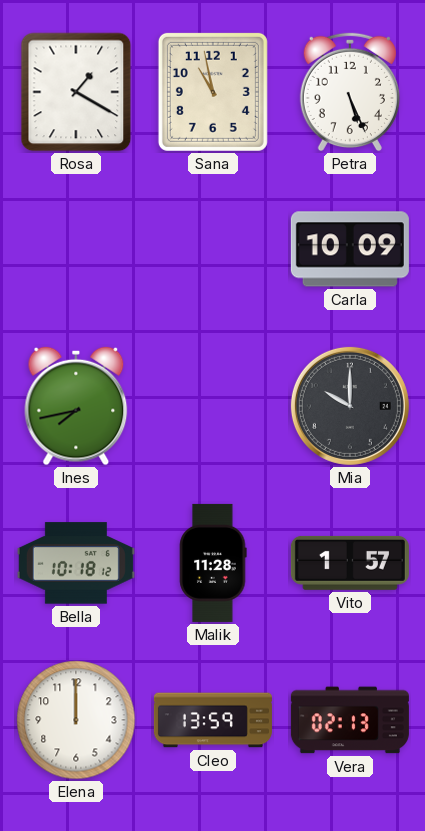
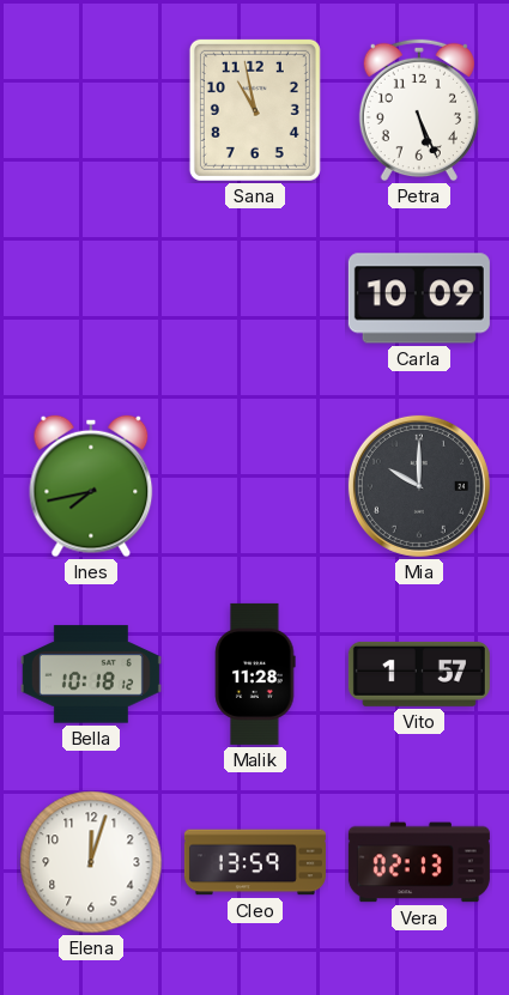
Rosa: 1:20 -> none (76, 92)
Elena: 12:00 -> 12:03 (91, 862)
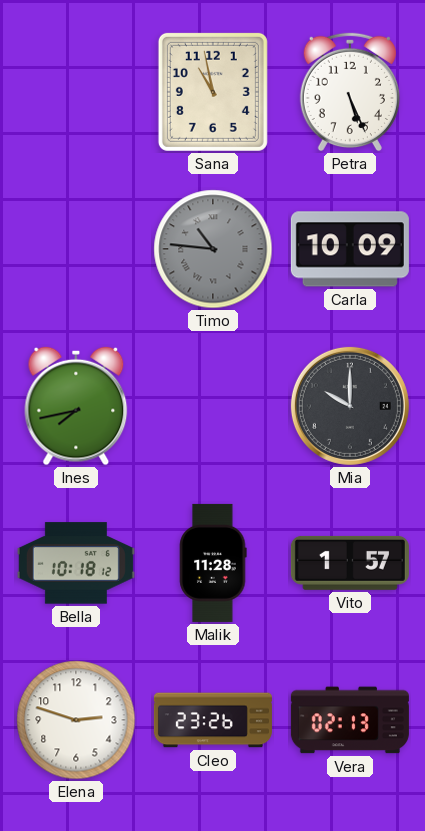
Timo: none -> 10:46 (213, 249)
Elena: 12:03 -> 2:48 (76, 720)
Cleo: 13:59 -> 23:26 (213, 720)
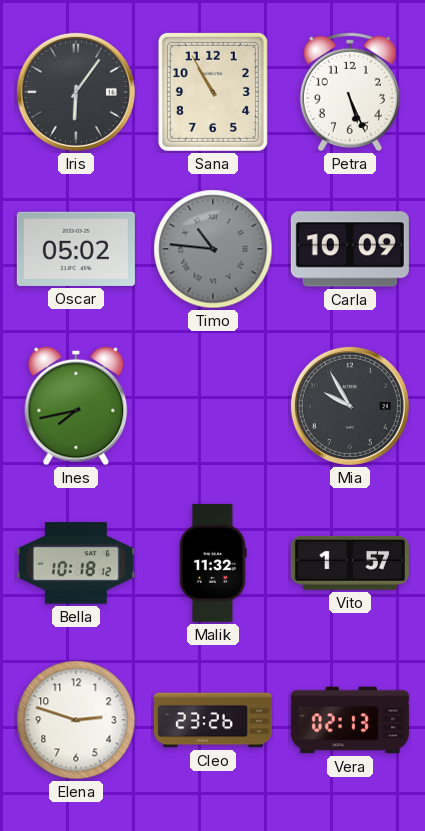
Iris: none -> 6:06 (76, 92)
Sana: 10:58 -> 10:55 (213, 92)
Oscar: none -> 05:02 (76, 249)
Mia: 10:00 -> 9:55 (350, 406)
Malik: 11:28 -> 11:32 (213, 563)
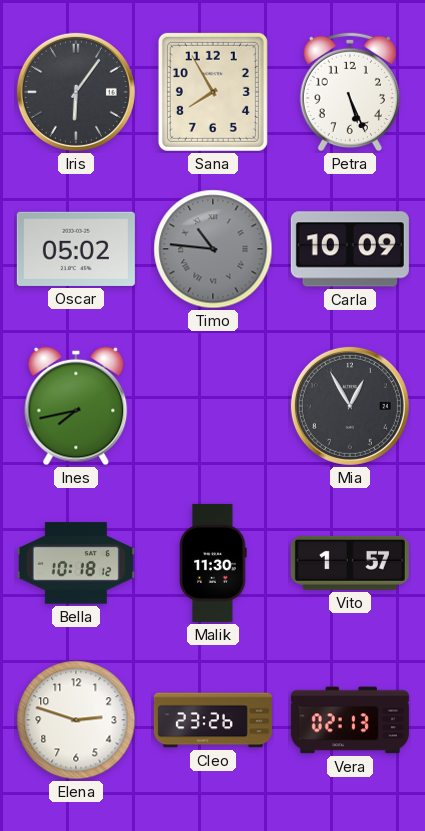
Sana: 10:55 -> 7:55 (213, 92)
Mia: 9:55 -> 12:55 (350, 406)
Malik: 11:32 -> 11:30 (213, 563)
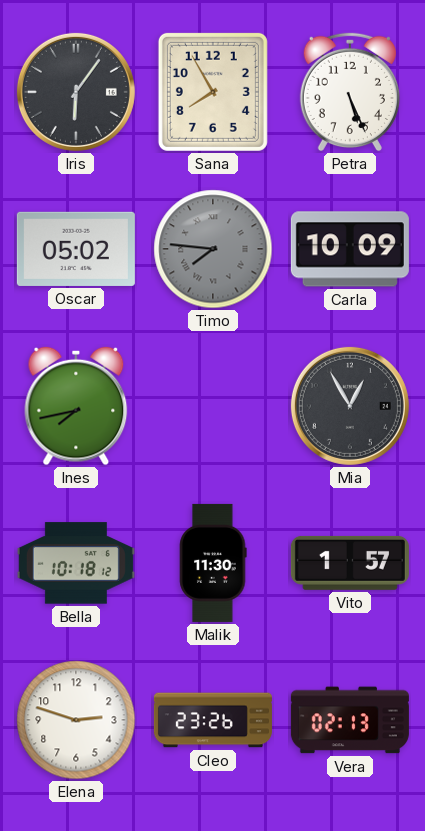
Timo: 10:46 -> 7:46 (213, 249)
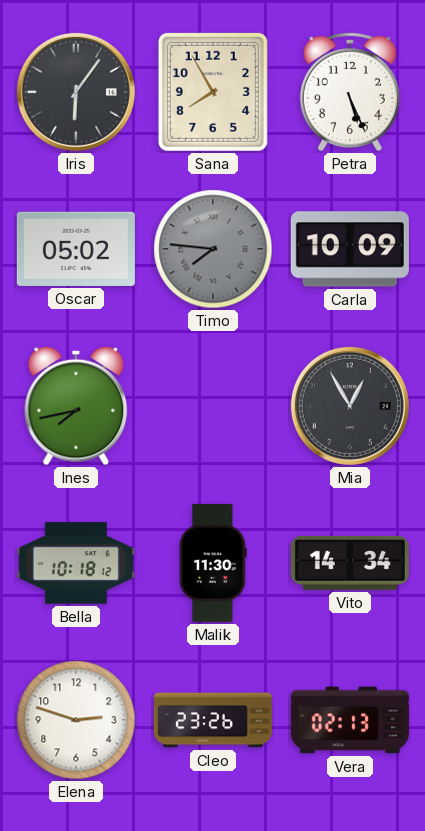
Vito: 1:57 -> 14:34 (350, 563)
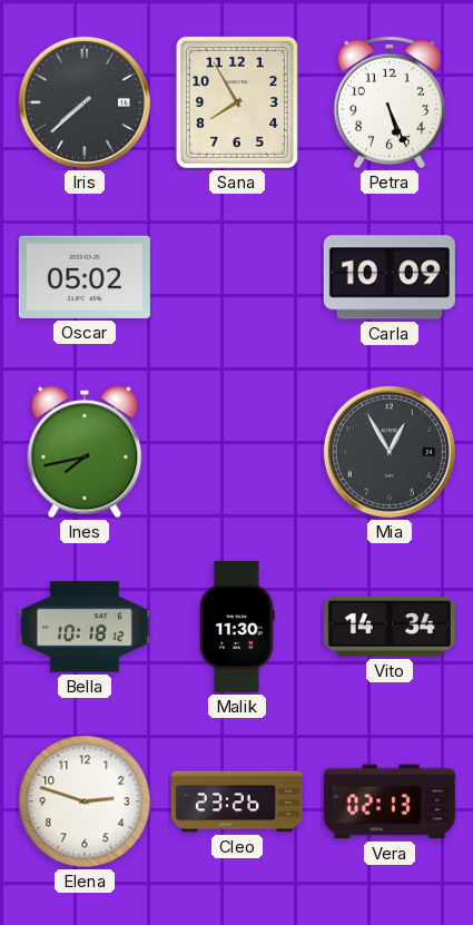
Iris: 6:06 -> 7:38 (85, 102)
Timo: 7:46 -> none (213, 249)
